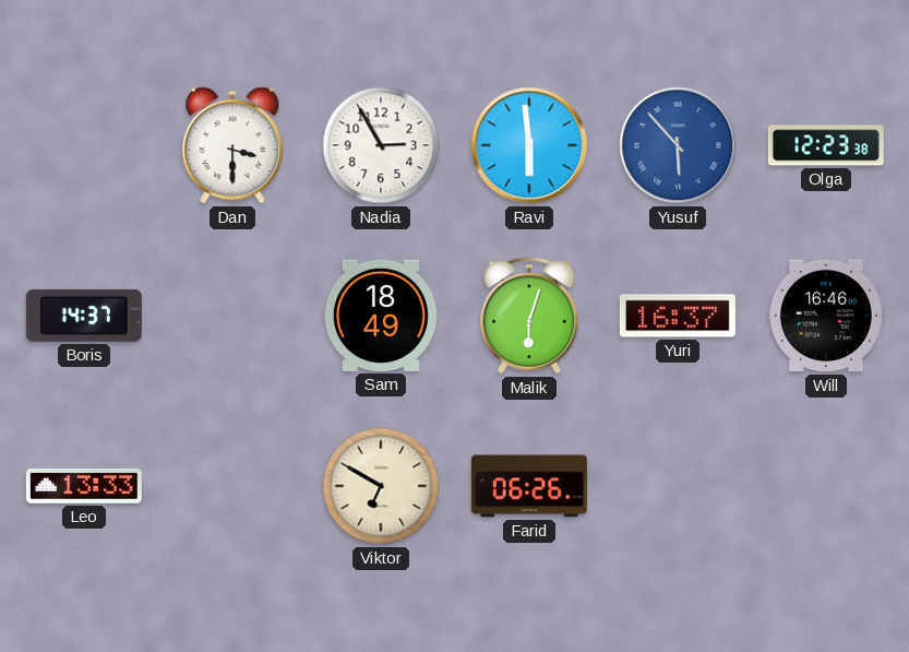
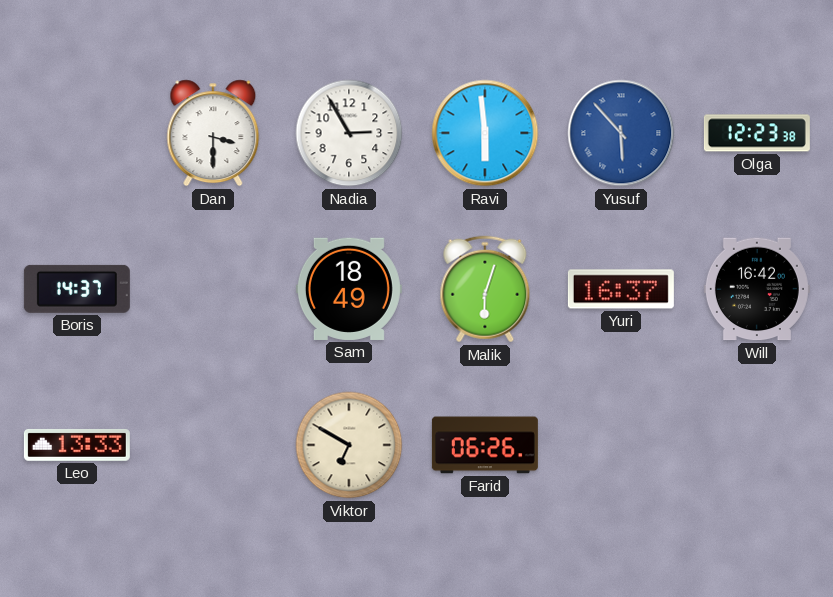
Will: 16:46 -> 16:42 (757, 289)
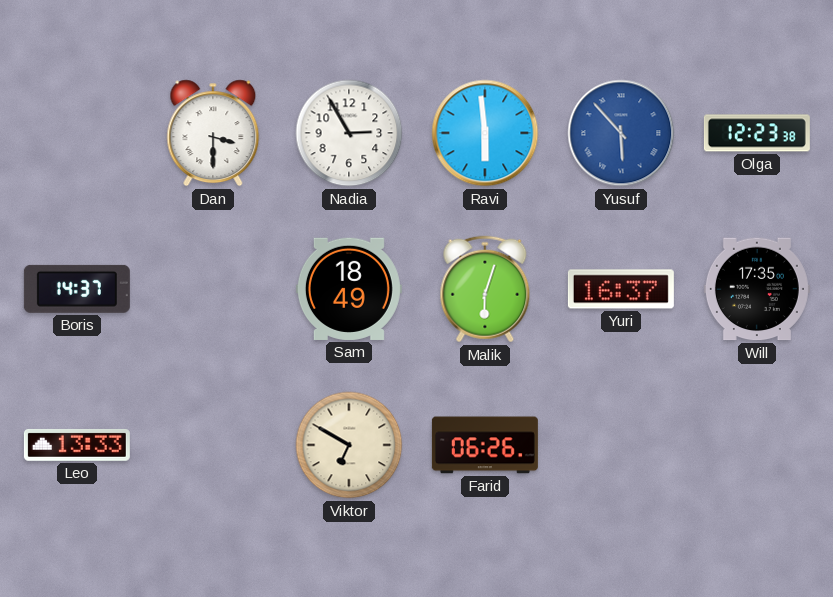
Will: 16:42 -> 17:35 (757, 289)
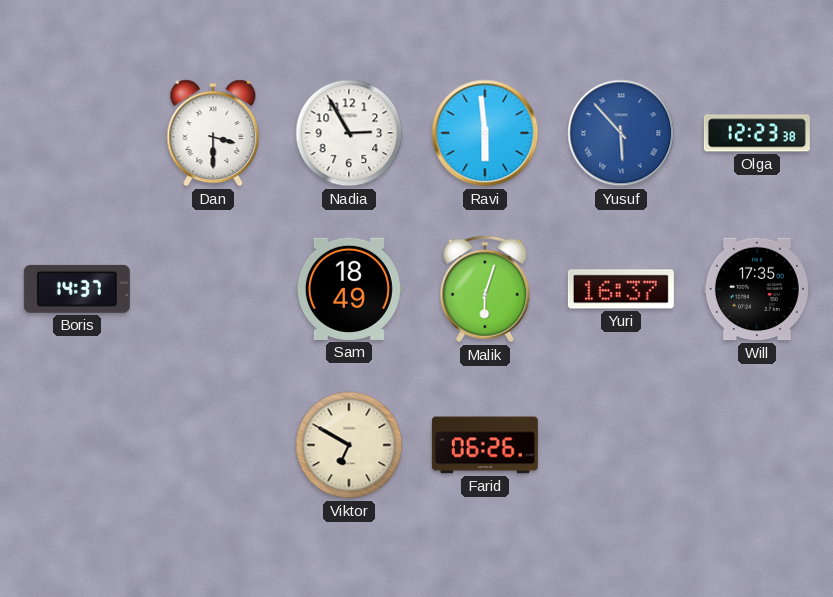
Leo: 13:33 -> none (77, 445)
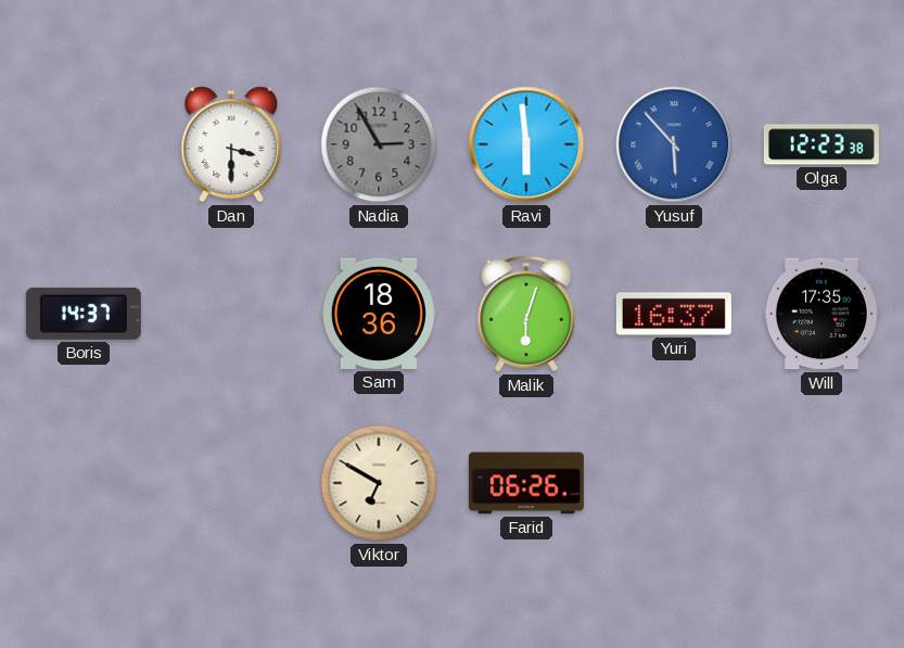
Nadia dial: white -> grey (379, 144)
Sam: 18:49 -> 18:36 (379, 314)
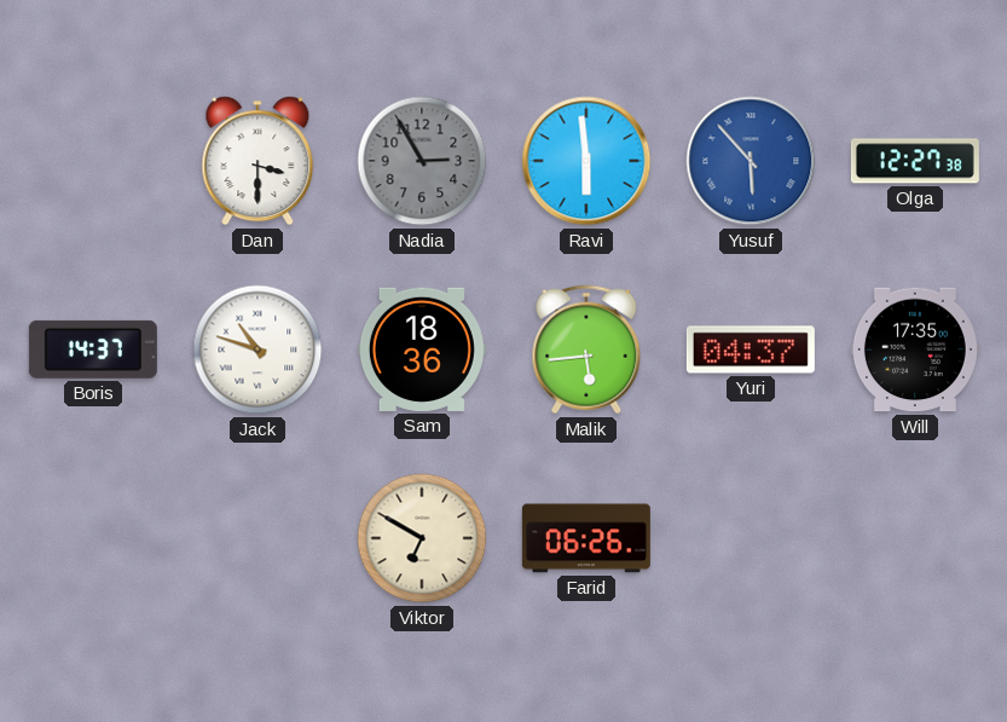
Olga: 12:23 -> 12:27 (915, 161)
Jack: none -> 10:48 (257, 350)
Malik: 6:03 -> 5:44 (586, 350)
Yuri: 16:37 -> 04:37 (751, 350)
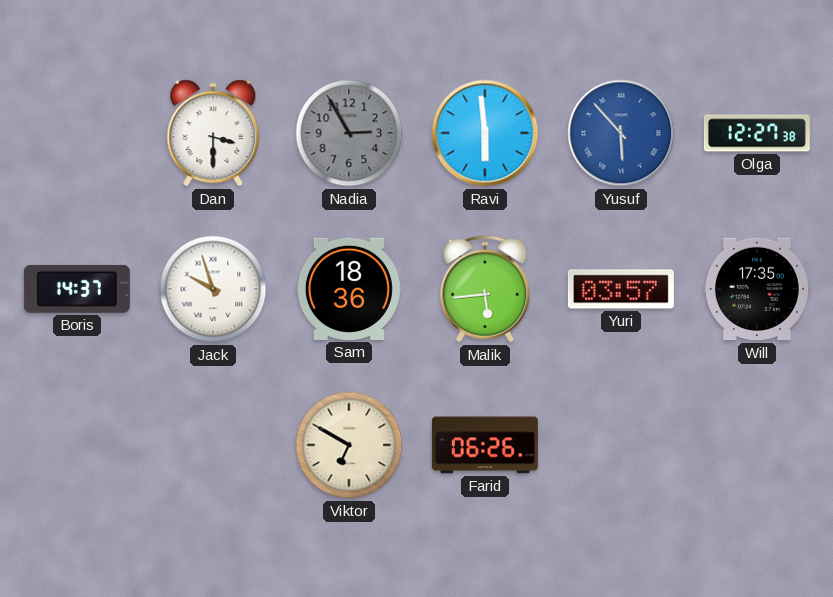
Jack: 10:48 -> 9:57 (213, 289)
Yuri: 04:37 -> 03:57 (621, 289)
